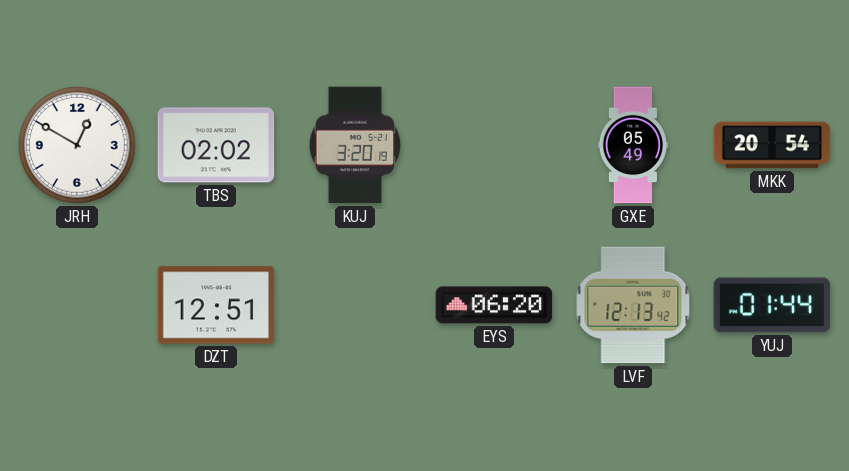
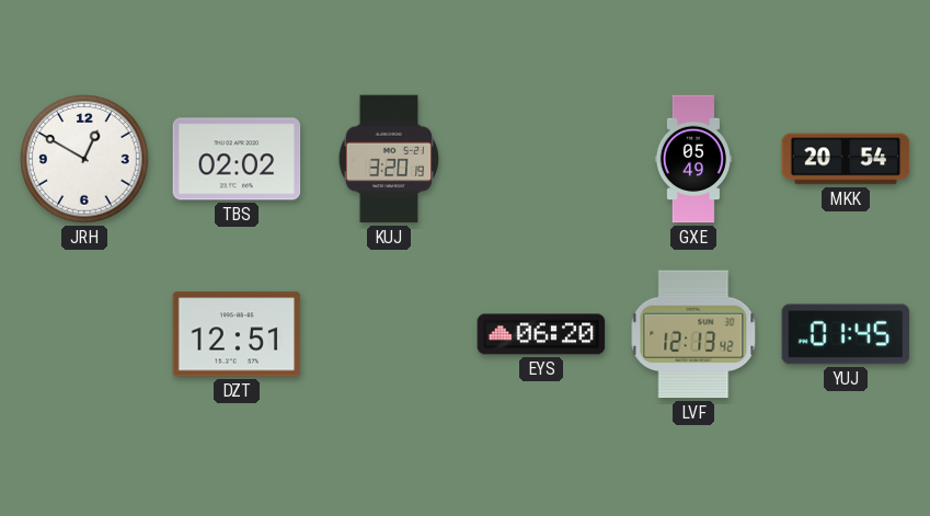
YUJ: 01:44 -> 01:45 (846, 334)
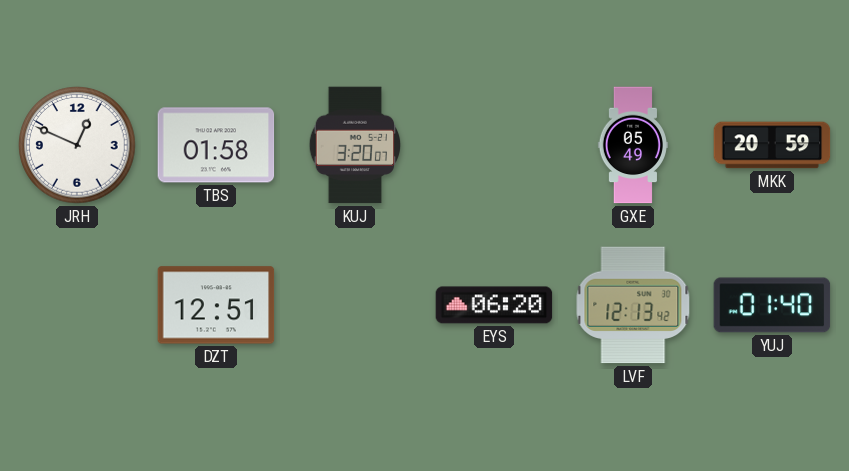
JRH: 12:50 -> 12:49 (77, 145)
TBS: 02:02 -> 01:58 (216, 145)
KUJ: 3:20:19 -> 3:20:07 (355, 145)
MKK: 20:54 -> 20:59 (772, 145)
YUJ: 01:45 -> 01:40 (772, 305)
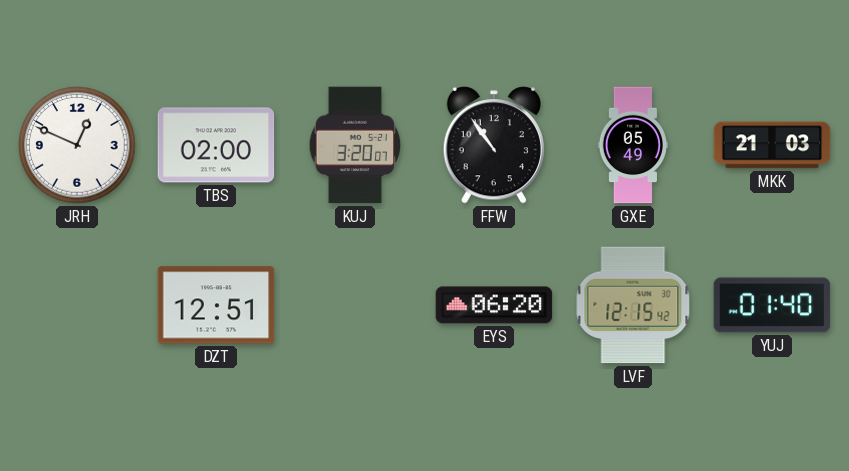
TBS: 01:58 -> 02:00 (216, 145)
FFW: none -> 10:54 (493, 145)
MKK: 20:59 -> 21:03 (772, 145)
LVF: 12:13 -> 12:15 (633, 305)
